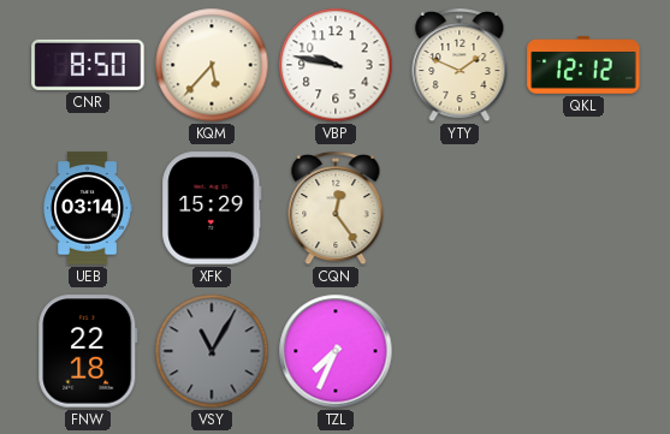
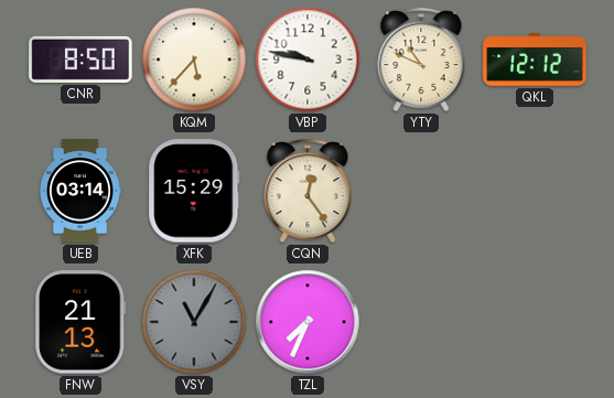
YTY: 1:49 -> 10:49 (421, 61)
FNW: 22:18 -> 21:13 (80, 322)
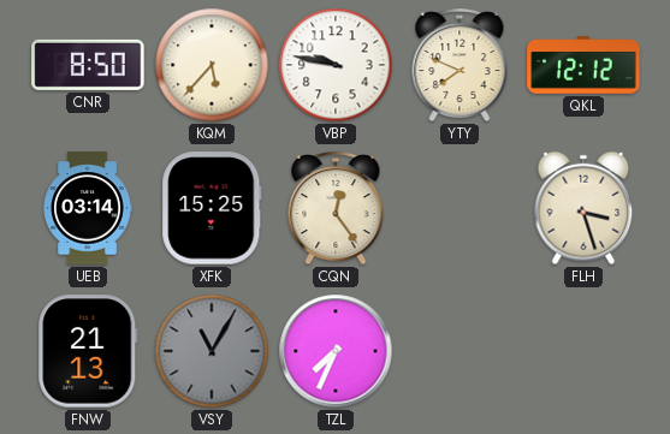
YTY: 10:49 -> 7:49 (459, 66)
XFK: 15:29 -> 15:25 (212, 208)
FLH: none -> 3:27 (583, 208)
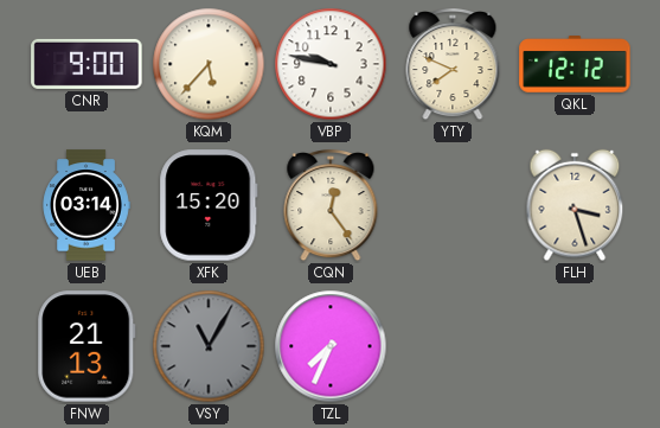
CNR: 8:50 -> 9:00 (86, 64)
XFK: 15:25 -> 15:20 (209, 205)
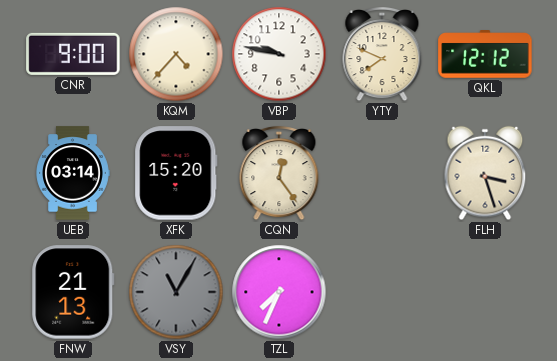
KQM: 5:37 -> 4:37 (176, 54)
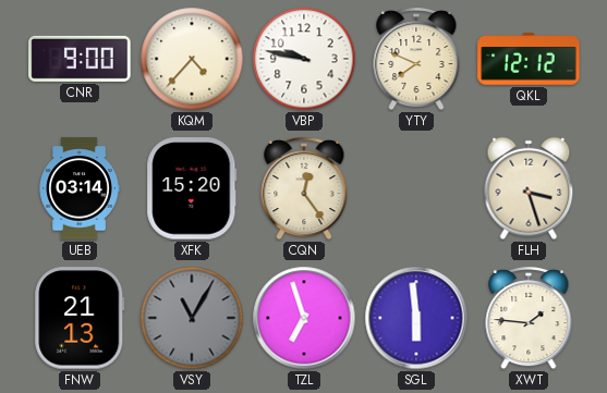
TZL: 7:34 -> 6:57 (304, 318)
SGL: none -> 5:59 (416, 318)
XWT: none -> 1:46 (529, 319)
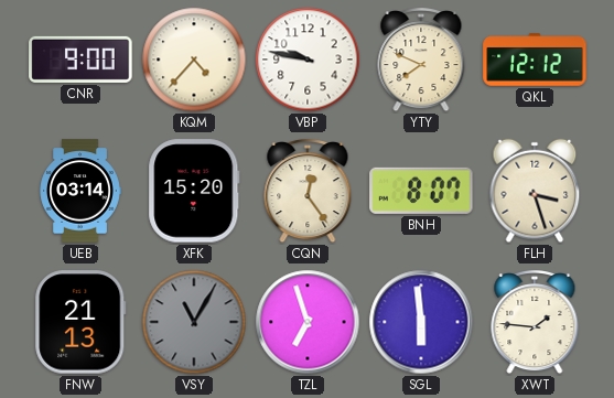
BNH: none -> 8:07 (421, 191)
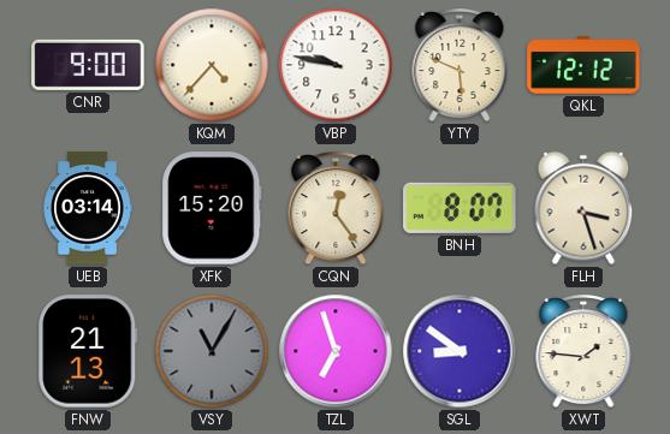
YTY: 7:49 -> 5:49 (459, 66)
SGL: 5:59 -> 8:51 (459, 351)
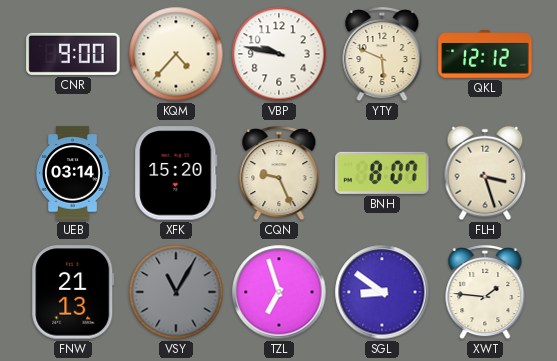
CQN: 12:24 -> 9:26 (279, 174)
